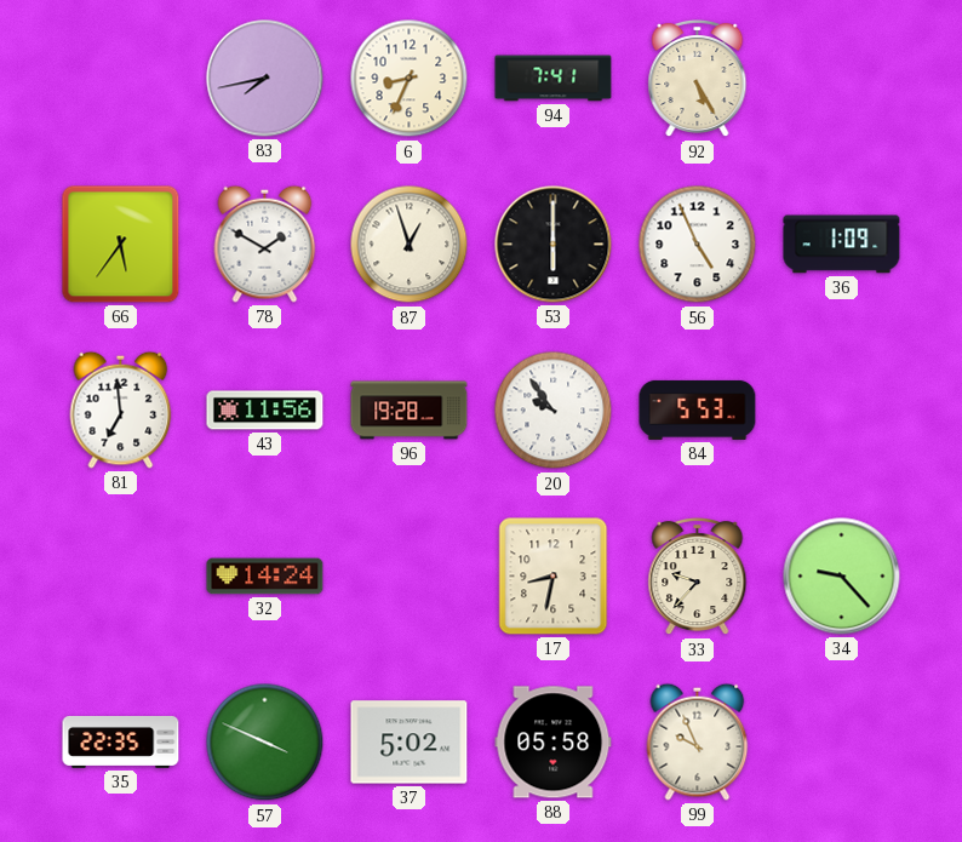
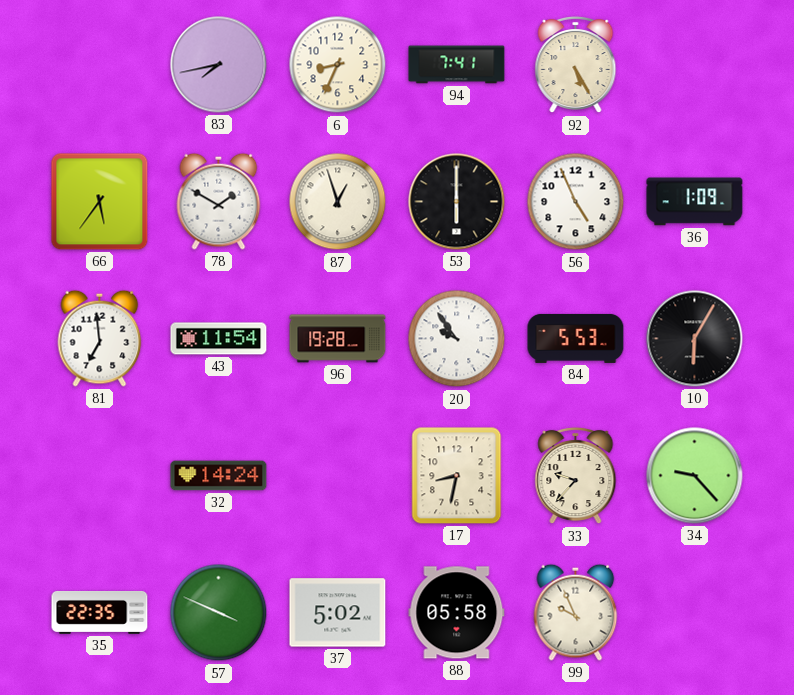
43: 11:56 -> 11:54 (219, 339)
10: none -> 6:05 (695, 339)
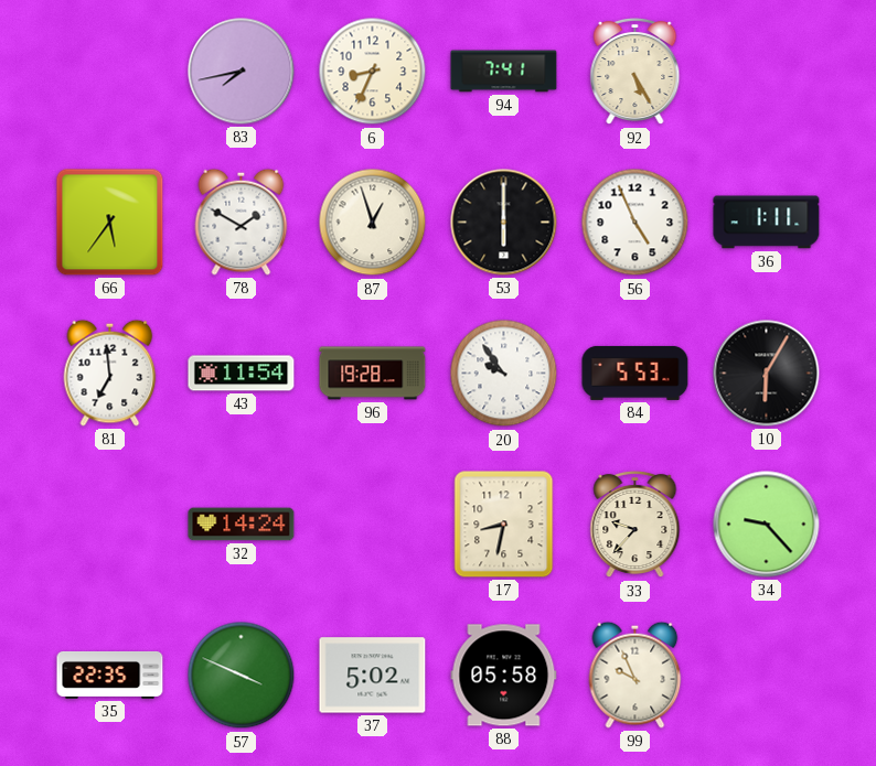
36: 1:09 -> 1:11 (767, 223)
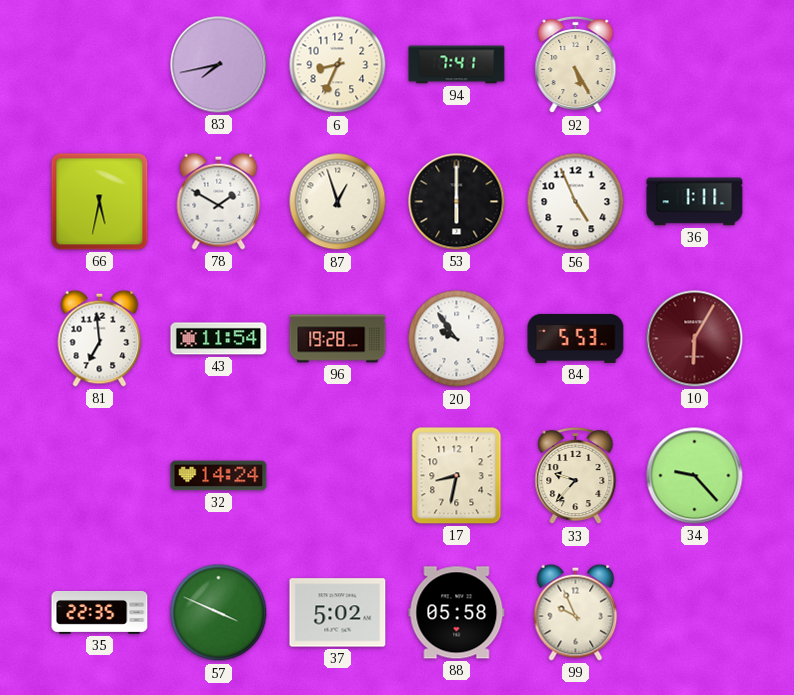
66: 5:36 -> 5:32 (100, 202)
10 dial: black -> burgundy (695, 339)
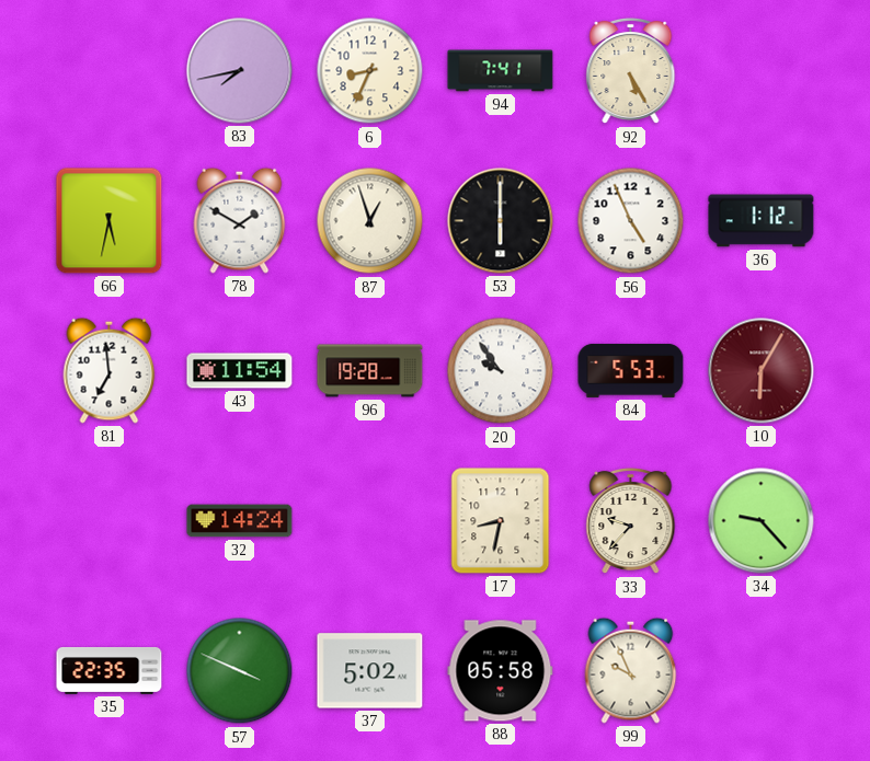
36: 1:11 -> 1:12 (762, 221)
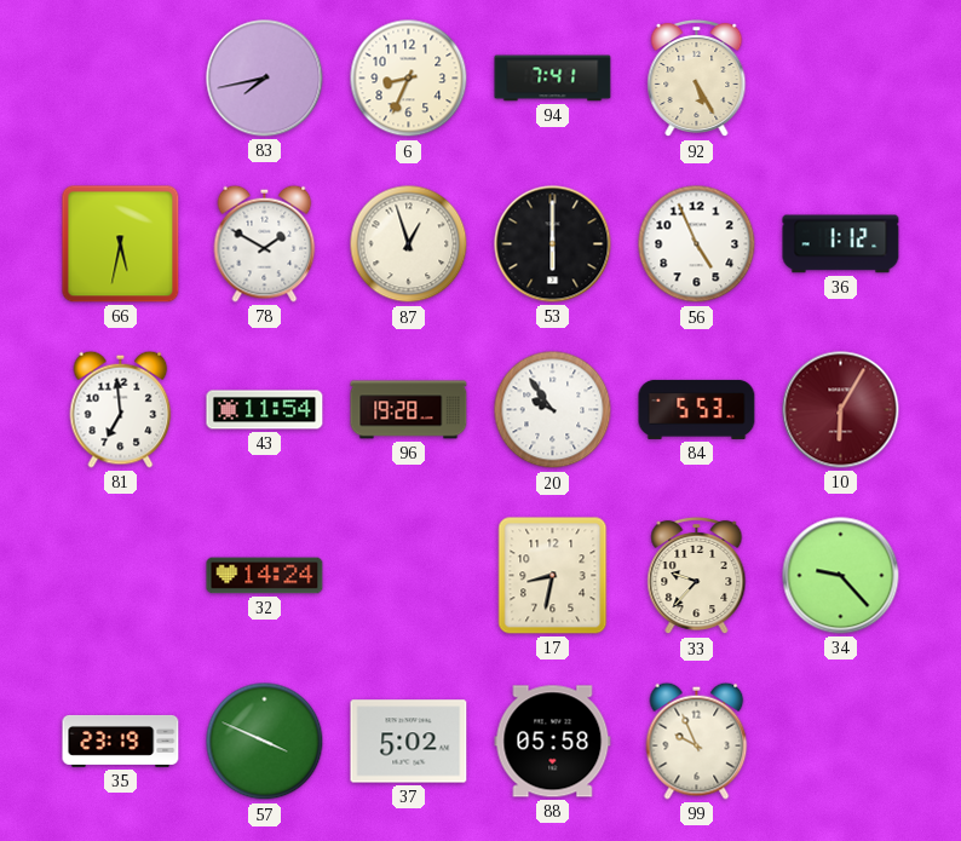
35: 22:35 -> 23:19 (121, 741)
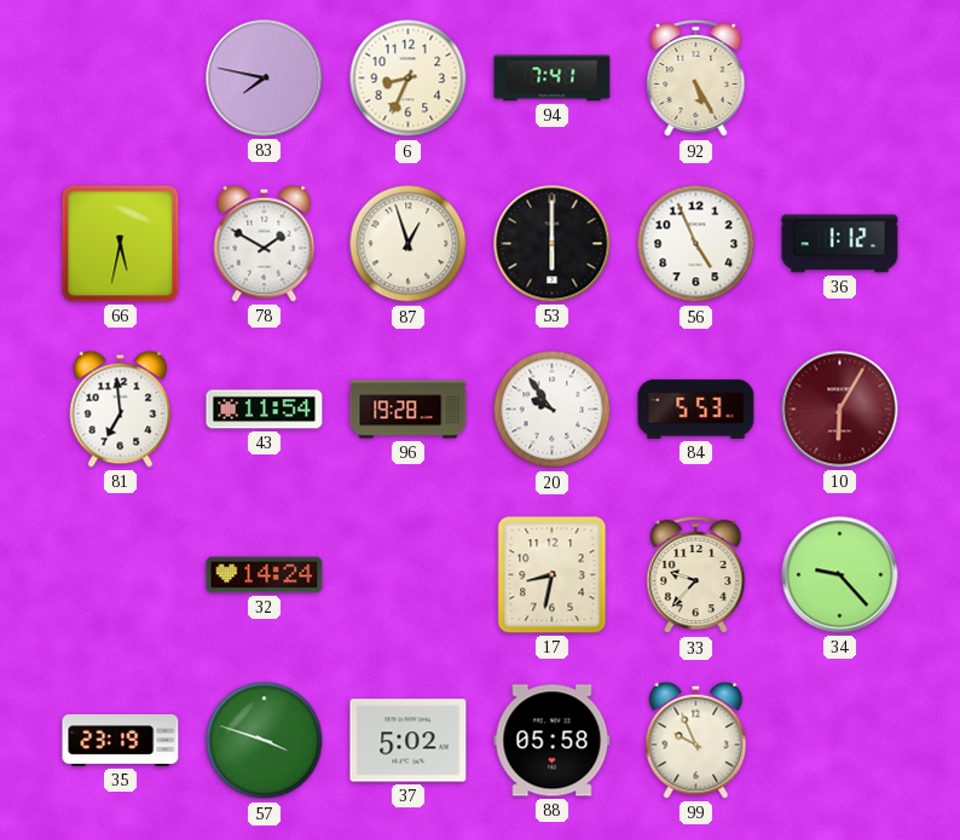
83: 7:43 -> 7:47 (265, 79)
57: 3:49 -> 3:48 (265, 741)
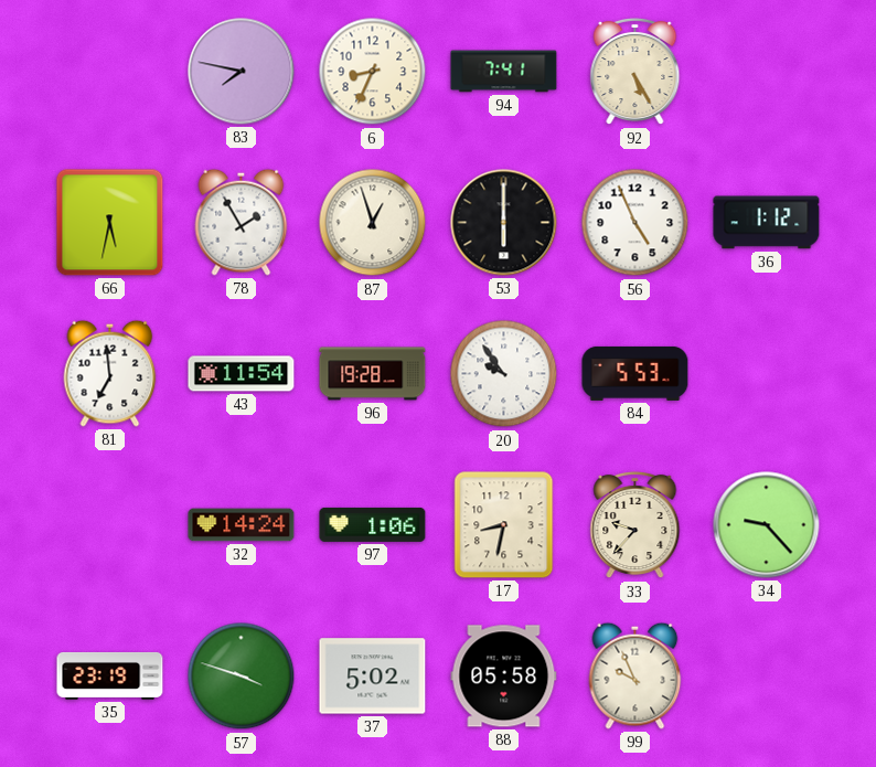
78: 1:50 -> 1:55 (242, 222)
10: 6:05 -> none (840, 410)
97: none -> 1:06 (373, 524)
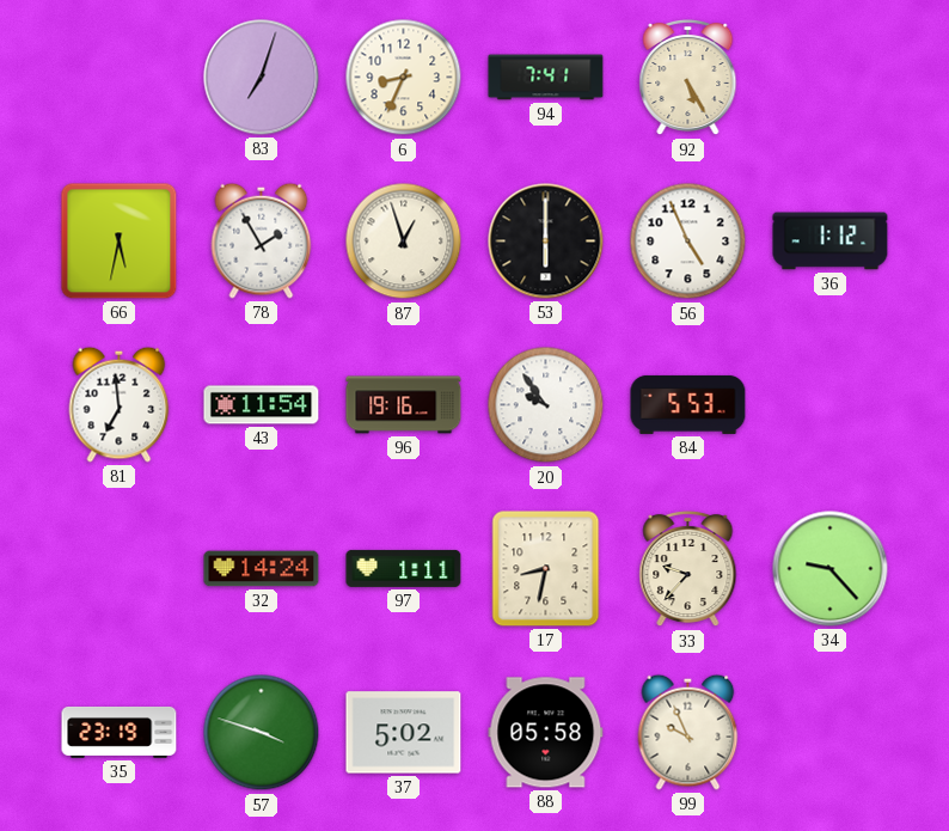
83: 7:47 -> 7:03 (262, 78)
96: 19:28 -> 19:16 (404, 405)
97: 1:06 -> 1:11 (404, 568)
